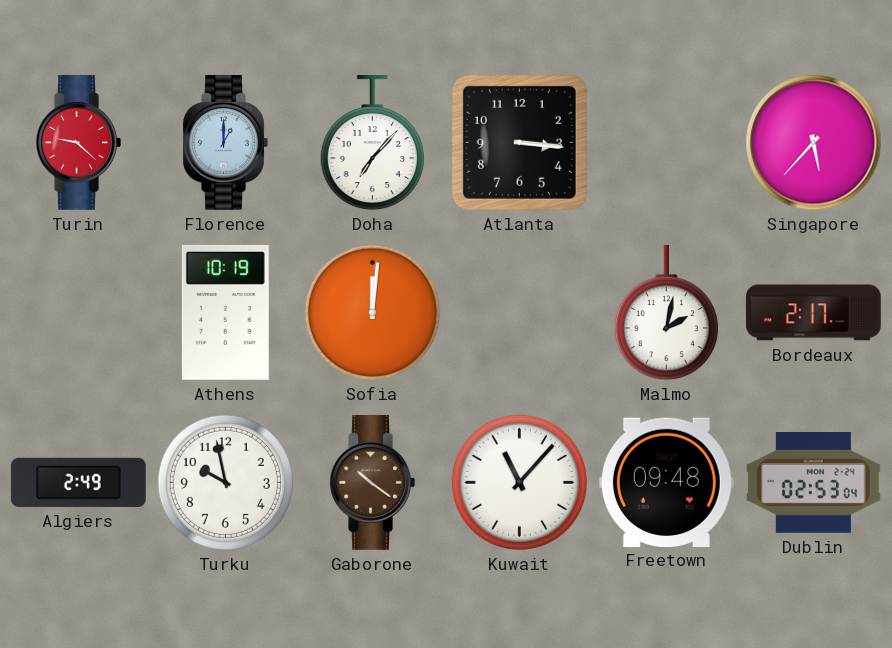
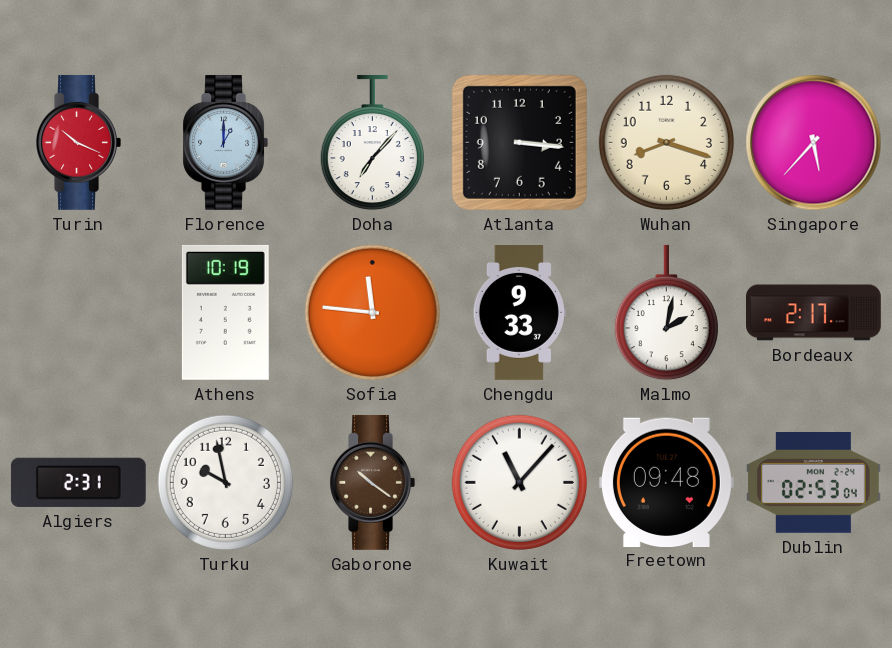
Turin: 9:22 -> 10:19 (78, 142)
Wuhan: none -> 8:18 (666, 142)
Sofia: 12:01 -> 11:46 (372, 312)
Chengdu: none -> 9:33 (519, 313)
Algiers: 2:49 -> 2:31 (78, 482)
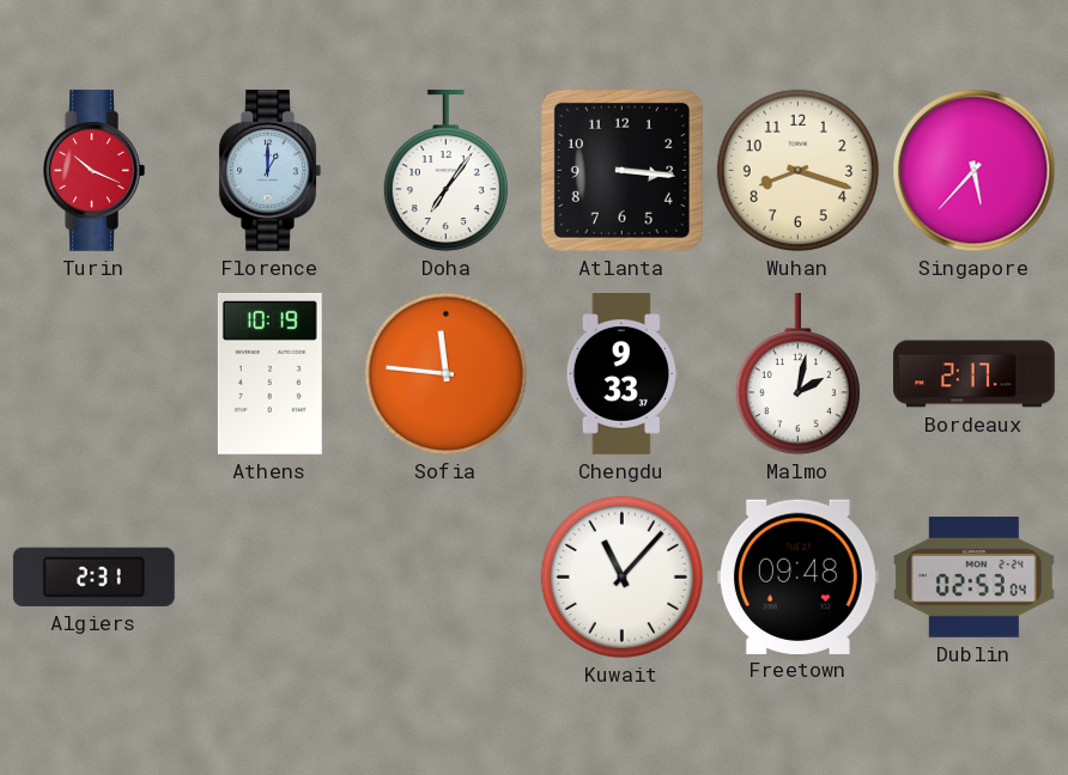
Doha: 7:07 -> 7:06 (445, 171)
Turku: 9:58 -> none (225, 482)
Gaborone: 10:21 -> none (372, 482)
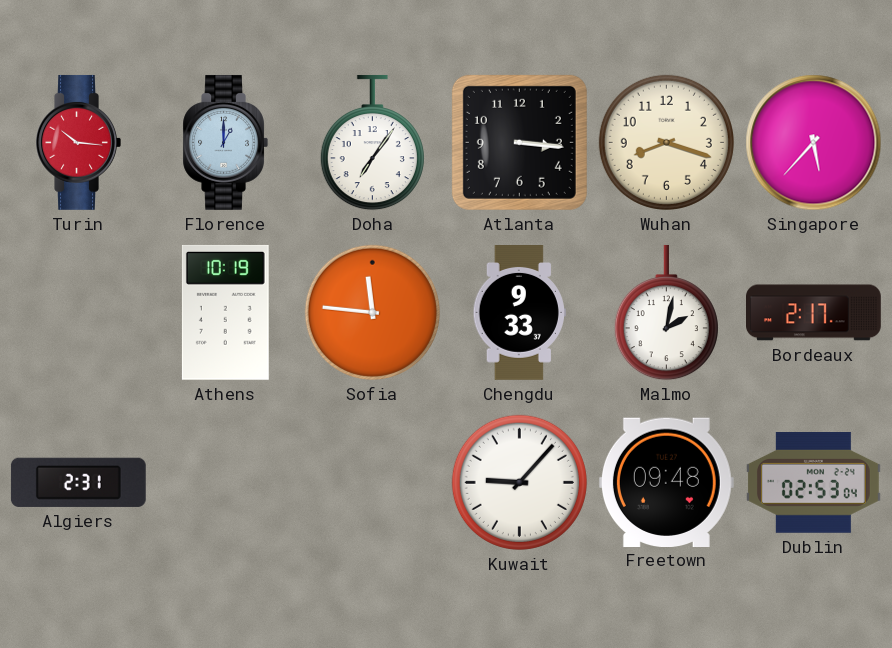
Turin: 10:19 -> 10:16 (78, 142)
Kuwait: 11:07 -> 9:07 (519, 482)
